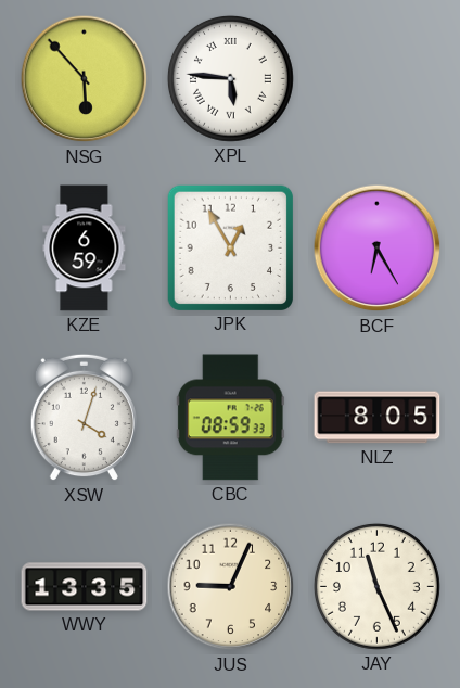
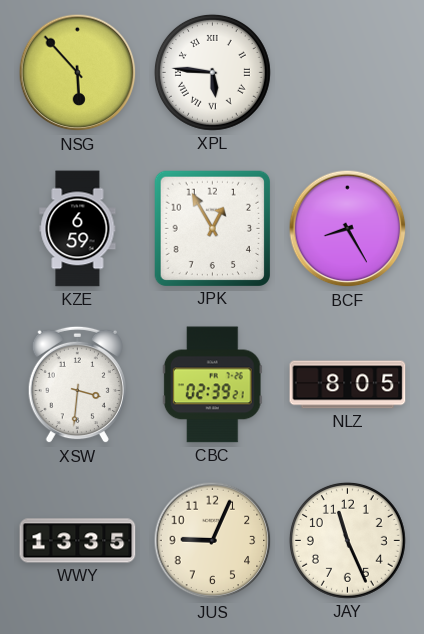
BCF: 6:25 -> 8:25 (348, 229)
XSW: 4:03 -> 3:31 (77, 385)
CBC: 08:59 -> 02:39 (212, 385)
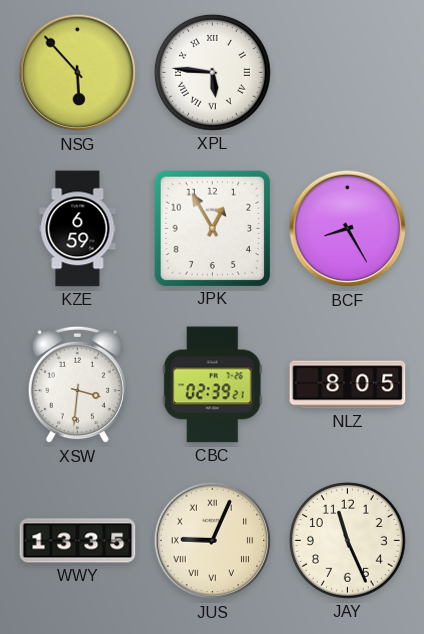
JUS numerals: Arabic -> Roman (213, 541)
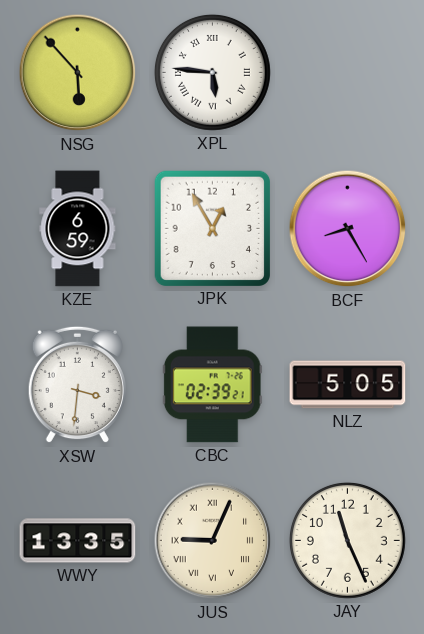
NLZ: 8:05 -> 5:05 (348, 385)
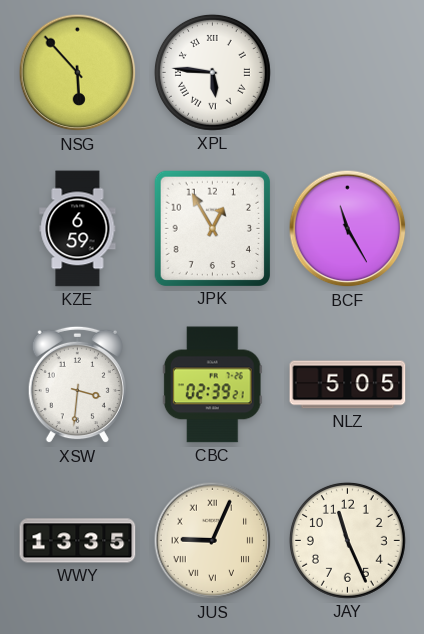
BCF: 8:25 -> 11:25 (348, 229)
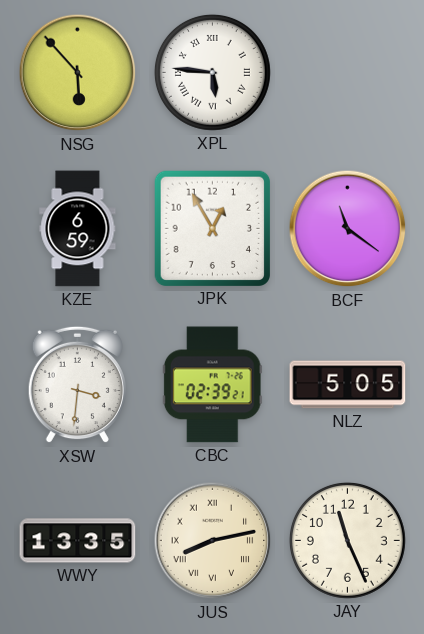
BCF: 11:25 -> 11:21 (348, 229)
JUS: 9:04 -> 8:13 (213, 541)
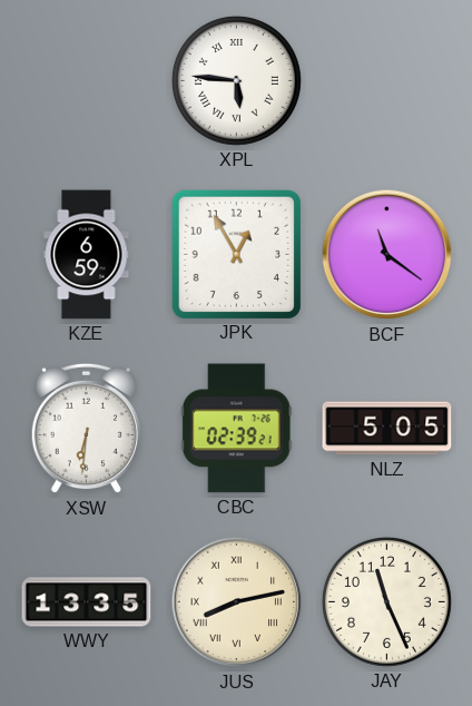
NSG: 5:53 -> none (78, 73)
XSW: 3:31 -> 6:31 (86, 429)
